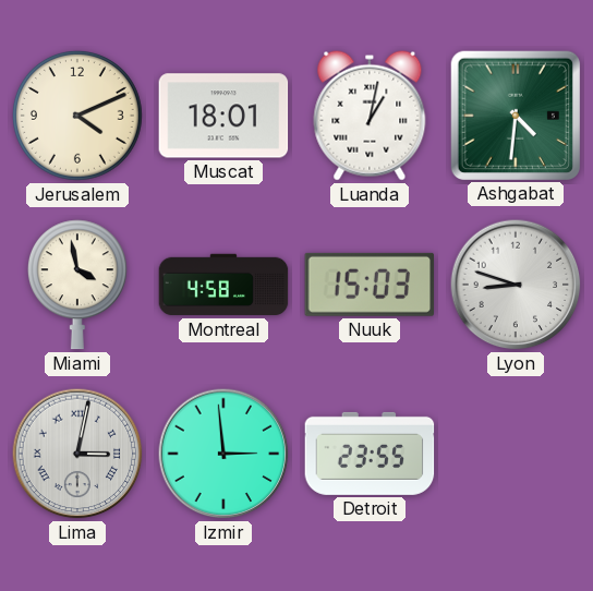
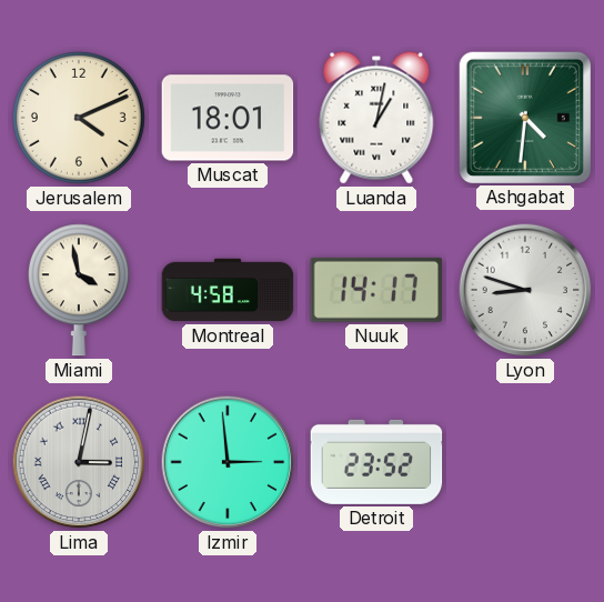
Nuuk: 15:03 -> 14:17 (375, 290)
Detroit: 23:55 -> 23:52 (376, 462)
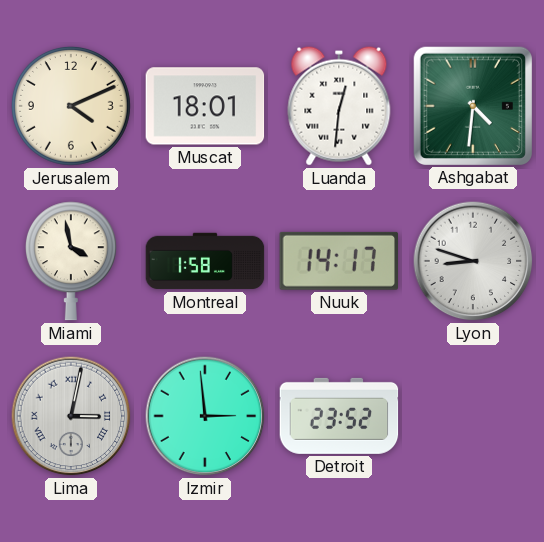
Luanda: 1:02 -> 12:31 (339, 106)
Montreal: 4:58 -> 1:58 (205, 261)
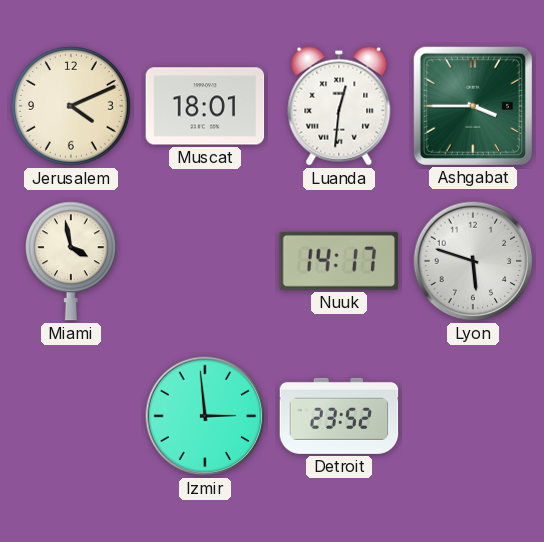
Ashgabat: 4:31 -> 3:45 (472, 105)
Montreal: 1:58 -> none (205, 261)
Lyon: 8:48 -> 5:48 (473, 261)
Lima: 3:02 -> none (71, 416)
